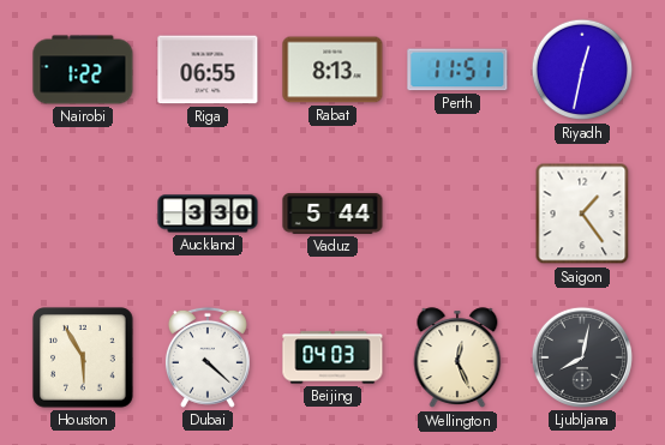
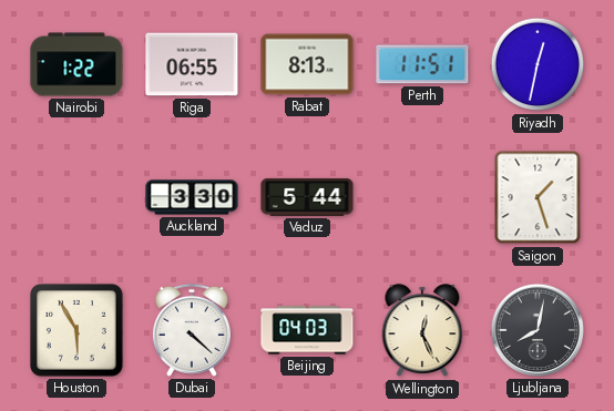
Saigon: 1:24 -> 1:27 (538, 197)
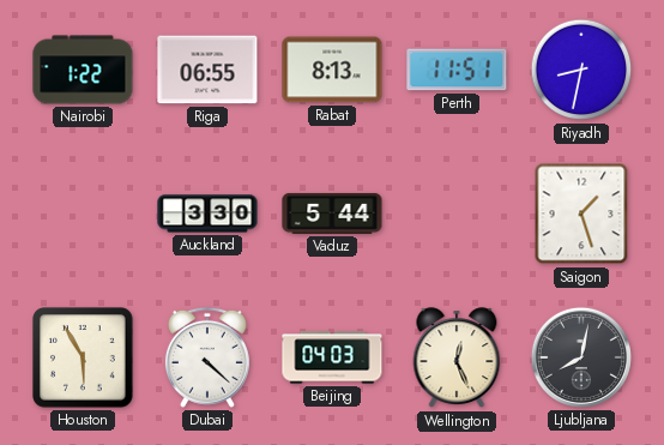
Riyadh: 12:32 -> 8:32 (581, 70)
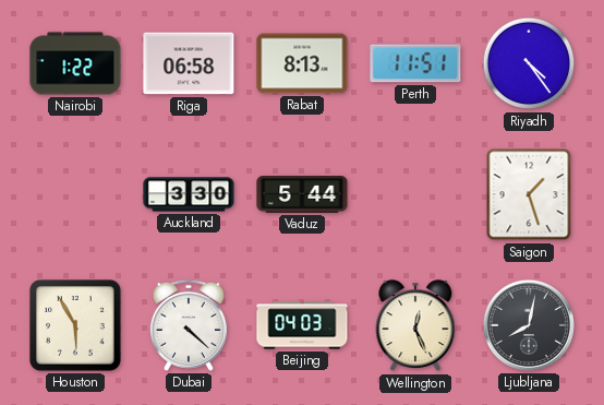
Riga: 06:55 -> 06:58 (189, 63)
Riyadh: 8:32 -> 4:24 (529, 63)
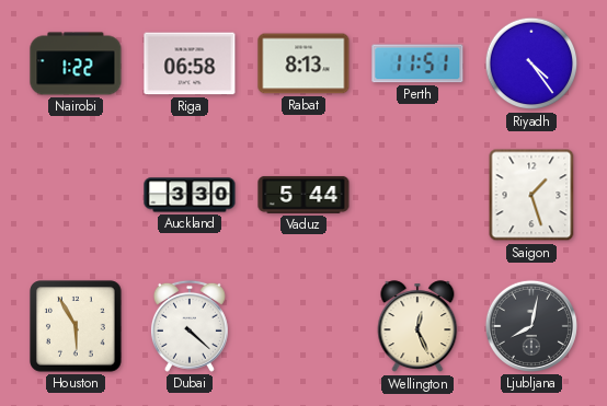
Beijing: 04:03 -> none (302, 325)
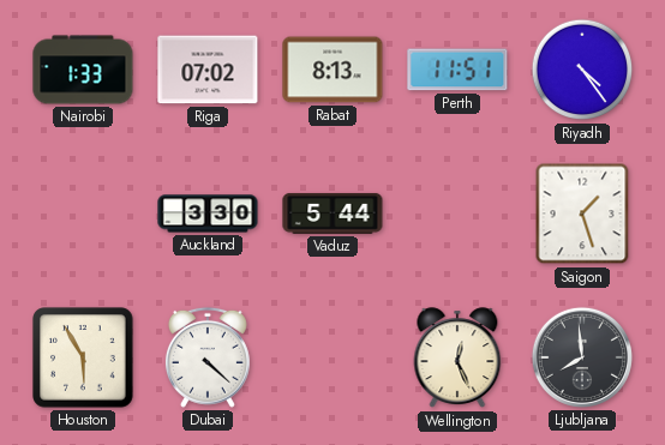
Nairobi: 1:22 -> 1:33 (83, 70)
Riga: 06:58 -> 07:02 (208, 70)
Ljubljana: 8:02 -> 7:59 (582, 357)
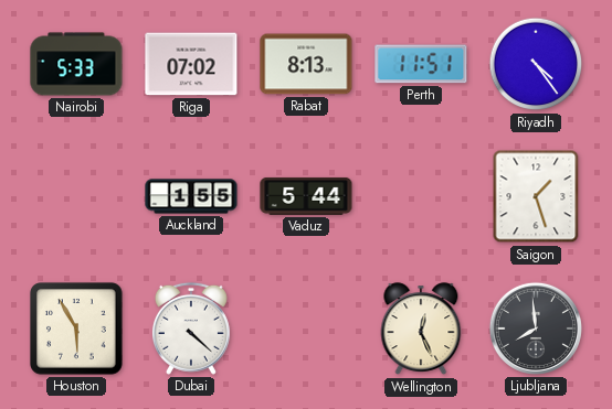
Nairobi: 1:33 -> 5:33 (76, 64)
Auckland: 3:30 -> 1:55 (191, 196)
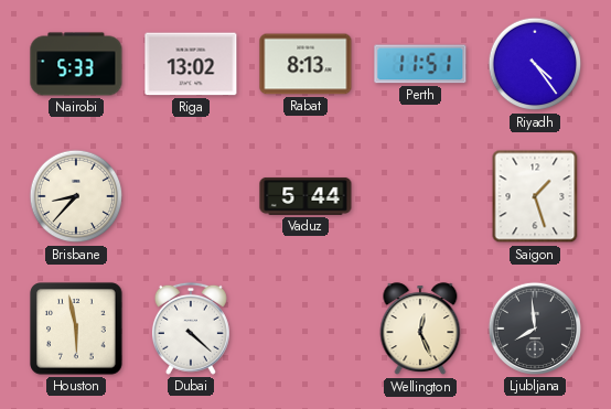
Riga: 07:02 -> 13:02 (191, 64)
Brisbane: none -> 8:37 (76, 196)
Auckland: 1:55 -> none (191, 196)
Houston: 5:55 -> 5:58 (76, 329)
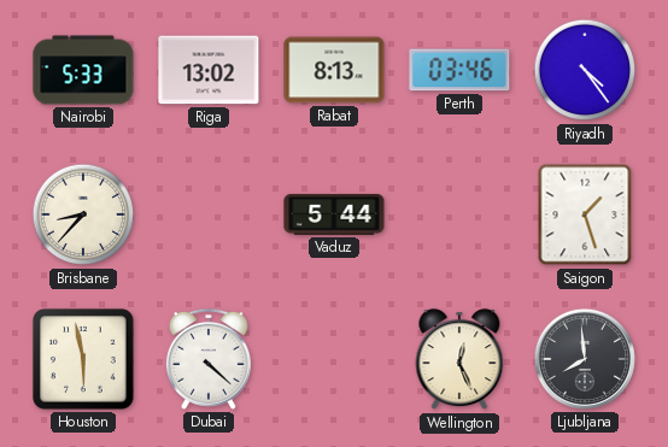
Perth: 11:51 -> 03:46 (459, 70)
